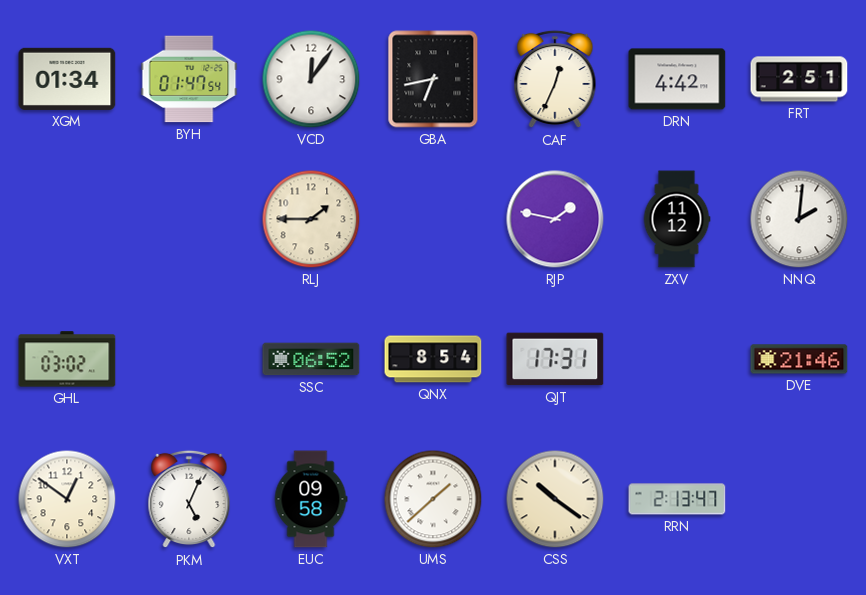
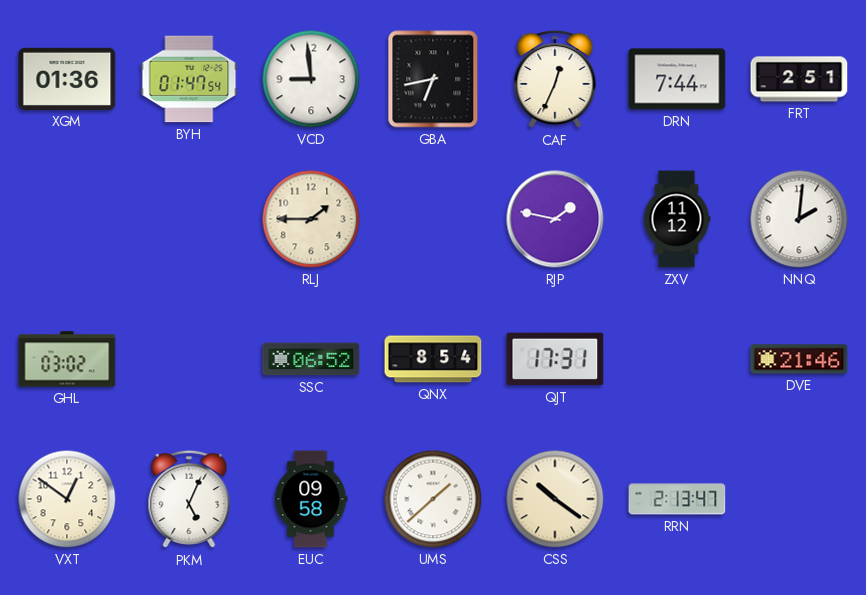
XGM: 01:34 -> 01:36 (67, 79)
VCD: 12:06 -> 8:59 (311, 79)
DRN: 4:42 -> 7:44 (677, 79)
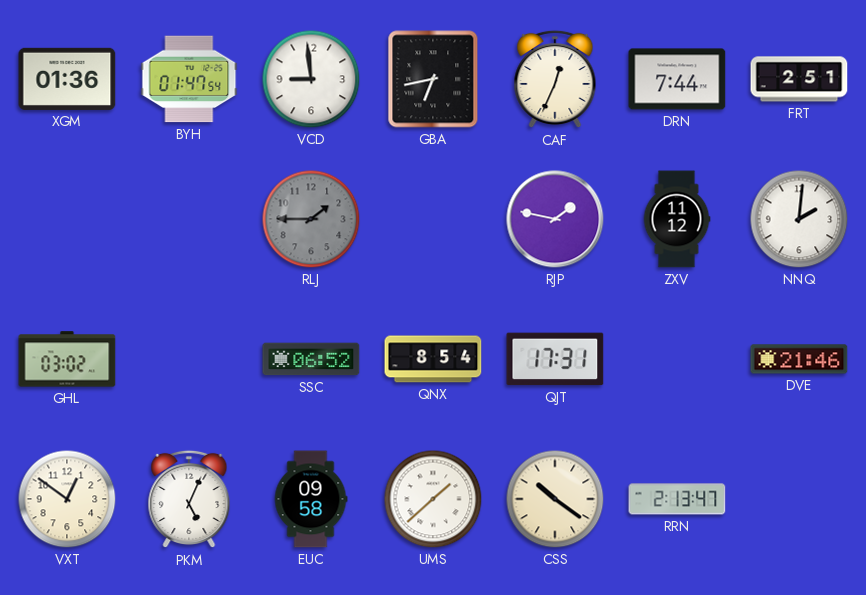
RLJ dial: cream -> grey (311, 219)
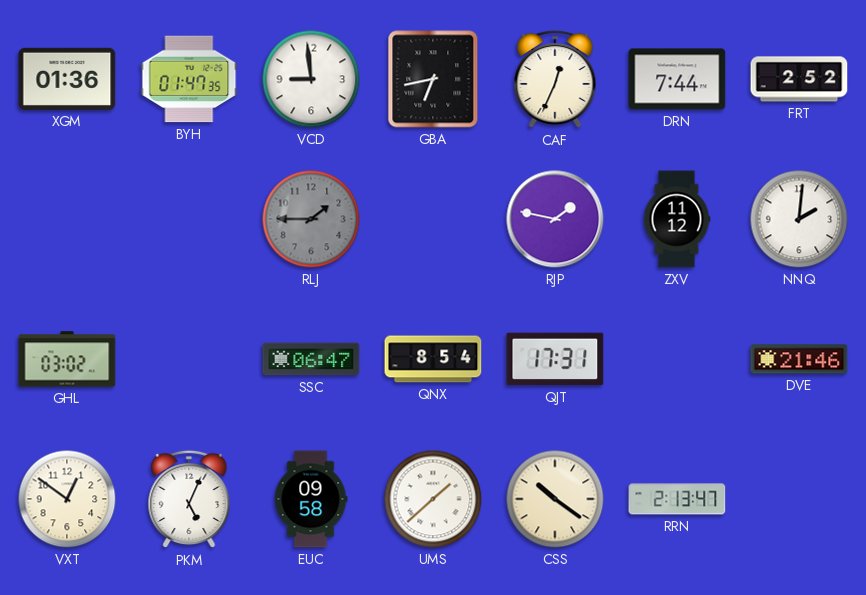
BYH: 01:47:54 -> 01:47:35 (189, 79)
FRT: 2:51 -> 2:52 (799, 79)
SSC: 06:52 -> 06:47 (311, 359)
